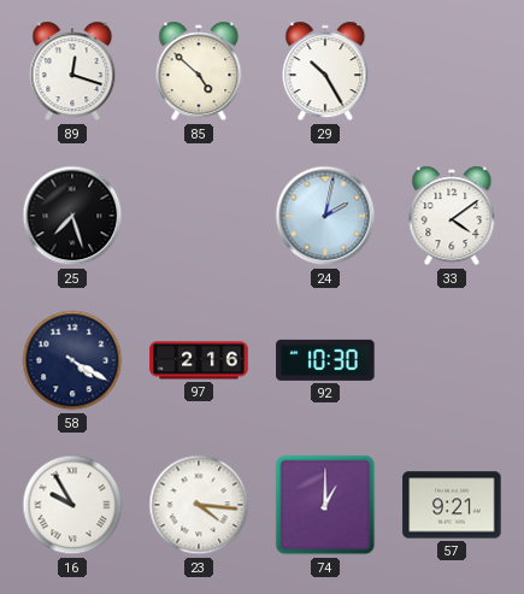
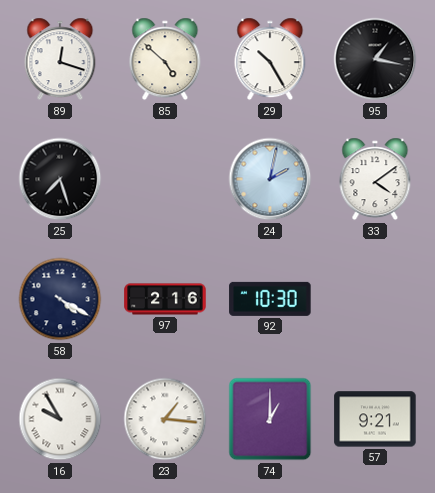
95: none -> 1:17 (375, 59)
23: 4:16 -> 1:16 (165, 419)
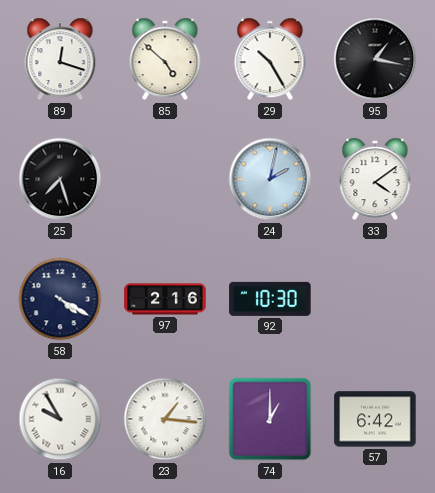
57: 9:21 -> 6:42 (375, 419)
